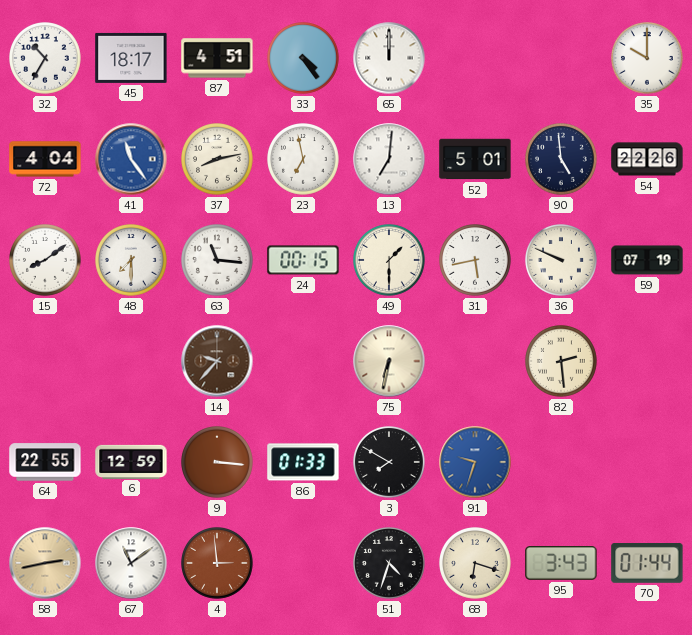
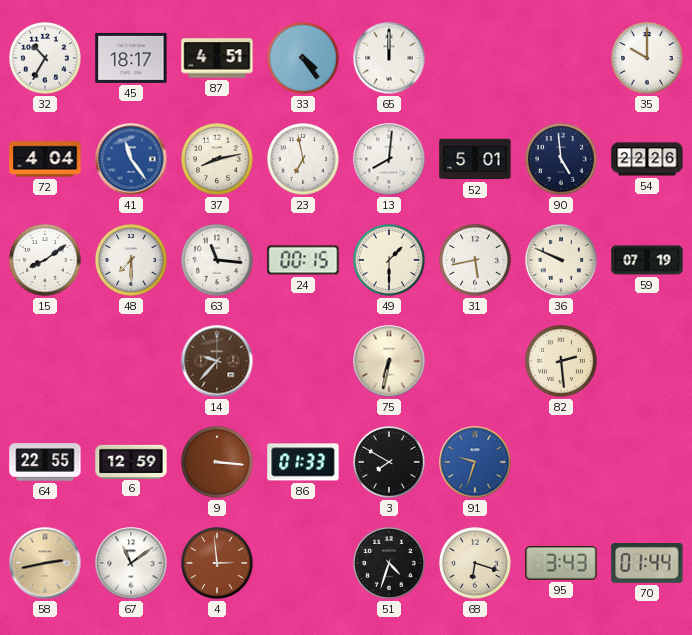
13: 7:01 -> 8:01 (389, 159)
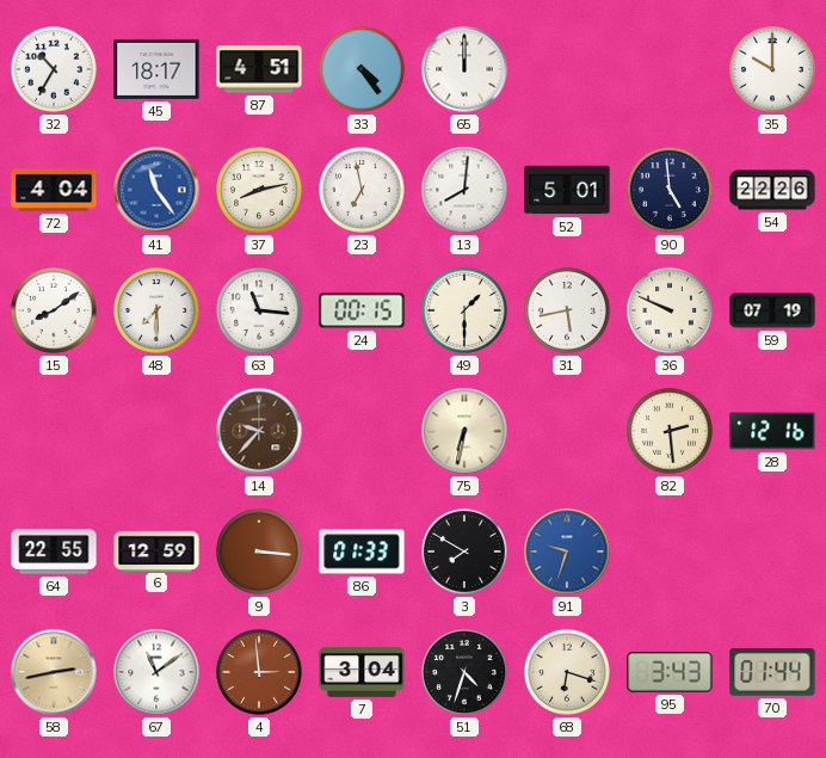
28: none -> 12:16 (772, 431)
7: none -> 3:04 (362, 672)
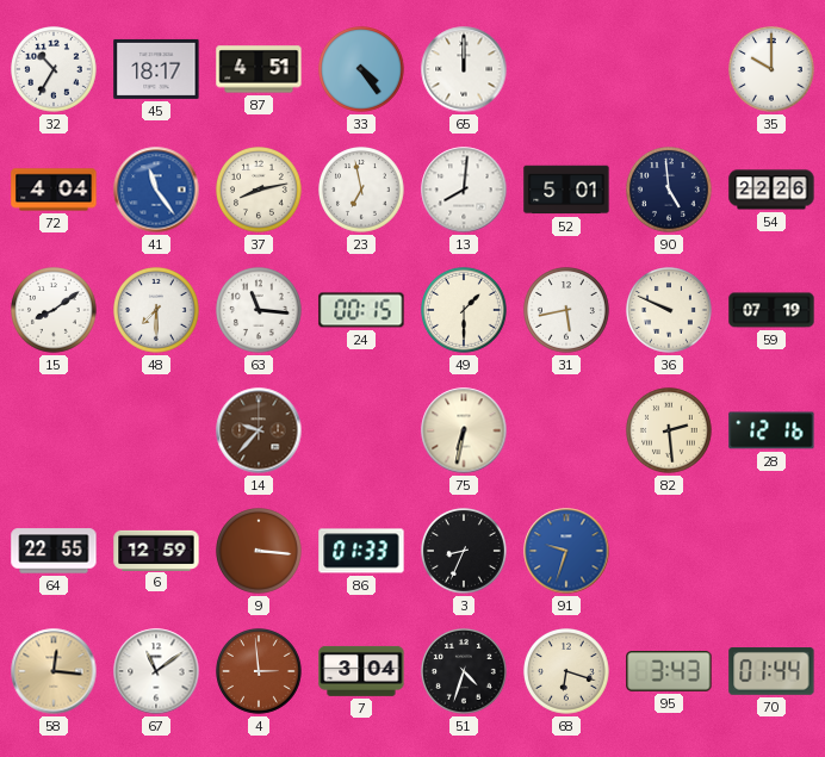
3: 7:50 -> 8:34 (465, 552)
58: 2:43 -> 12:16 (54, 671)
